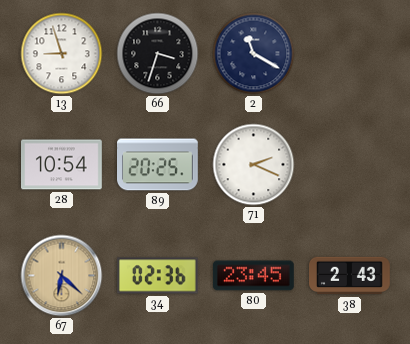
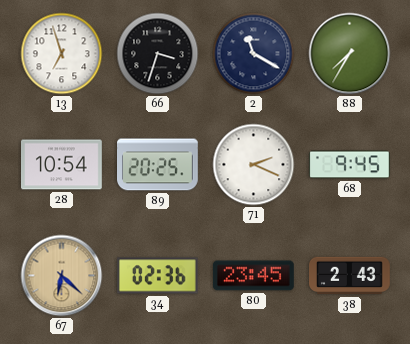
13: 8:57 -> 6:57 (62, 54)
88: none -> 7:35 (350, 54)
68: none -> 9:45 (350, 165)
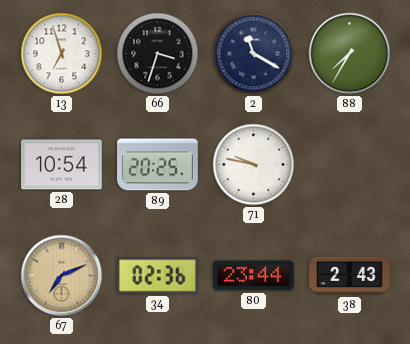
71: 2:19 -> 9:47 (254, 165)
68: 9:45 -> none (350, 165)
67: 6:22 -> 7:11 (62, 276)
80: 23:45 -> 23:44 (253, 276)
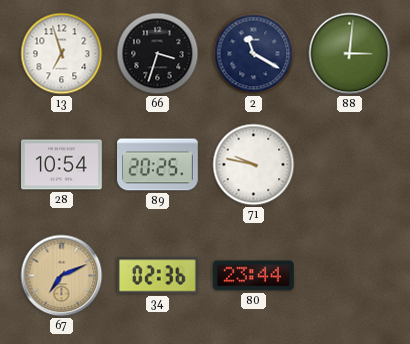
88: 7:35 -> 3:01 (350, 54)
38: 2:43 -> none (350, 276)
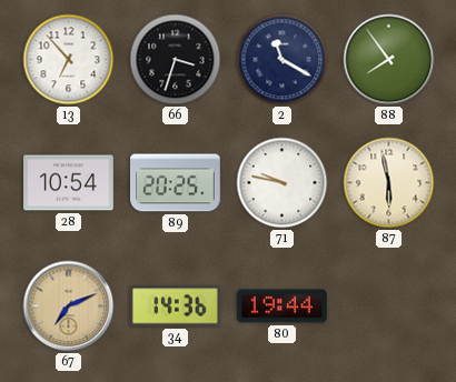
13: 6:57 -> 6:53 (69, 60)
88: 3:01 -> 7:54 (389, 60)
87: none -> 5:58 (389, 183)
34: 02:36 -> 14:36 (176, 306)
80: 23:44 -> 19:44 (281, 306)
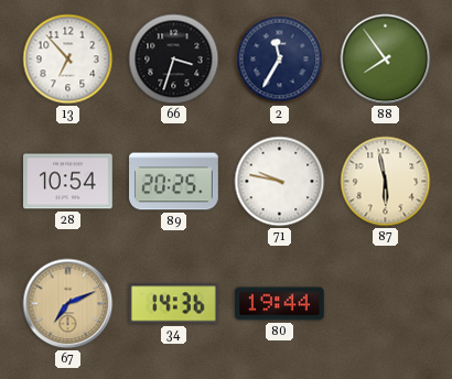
2: 11:20 -> 11:35 (280, 59)
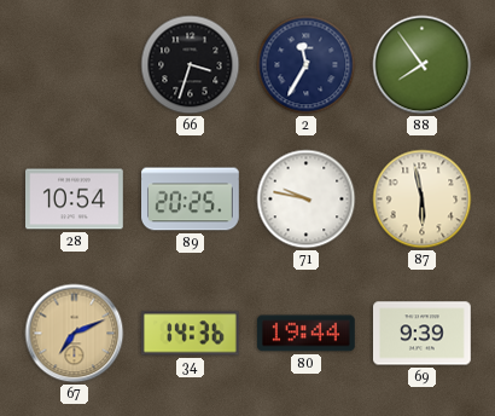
13: 6:53 -> none (68, 59)
69: none -> 9:39 (423, 334)
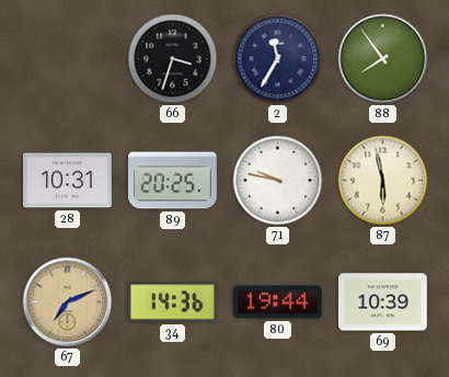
28: 10:54 -> 10:31 (68, 181)
69: 9:39 -> 10:39 (383, 302)
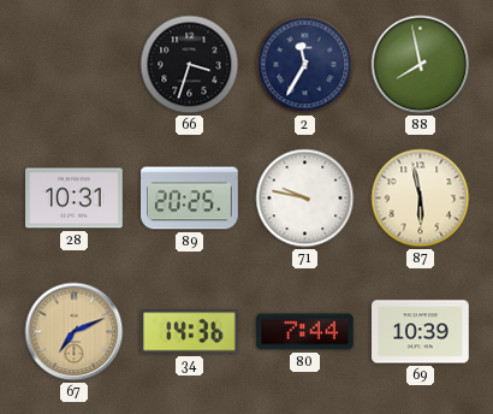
88: 7:54 -> 7:58 (421, 65)
80: 19:44 -> 7:44 (304, 332)
